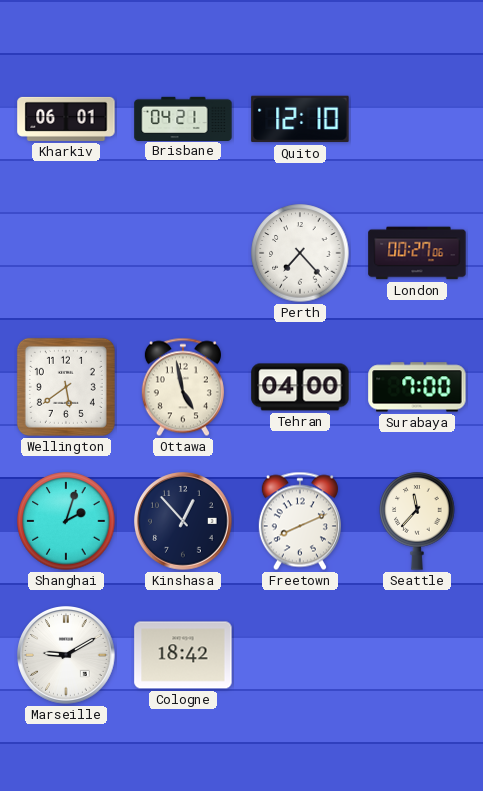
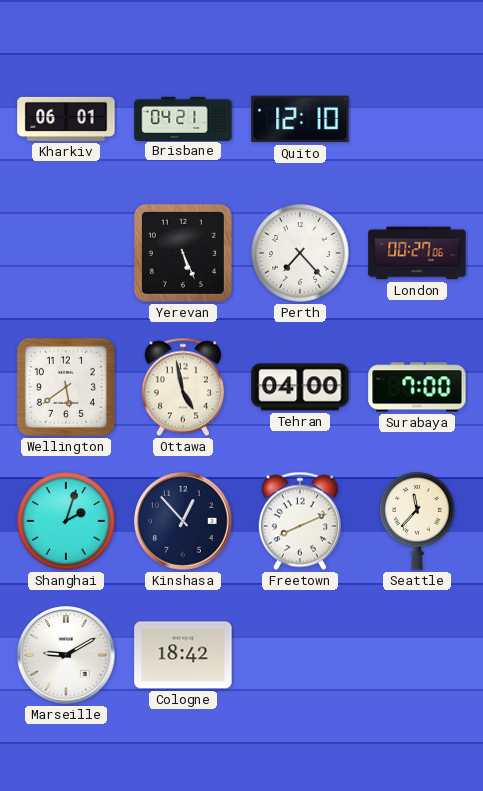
Yerevan: none -> 5:26 (183, 253)
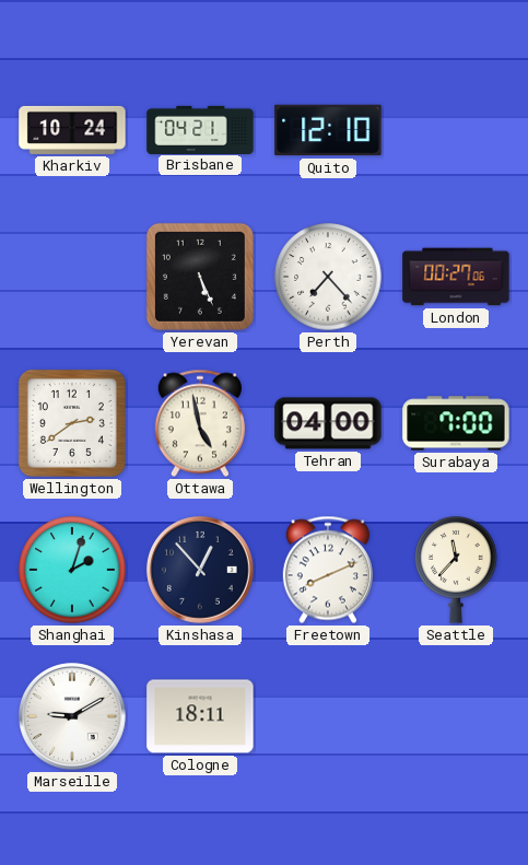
Kharkiv: 06:01 -> 10:24 (72, 130)
Wellington: 5:39 -> 2:39 (72, 423)
Cologne: 18:42 -> 18:11 (200, 716)
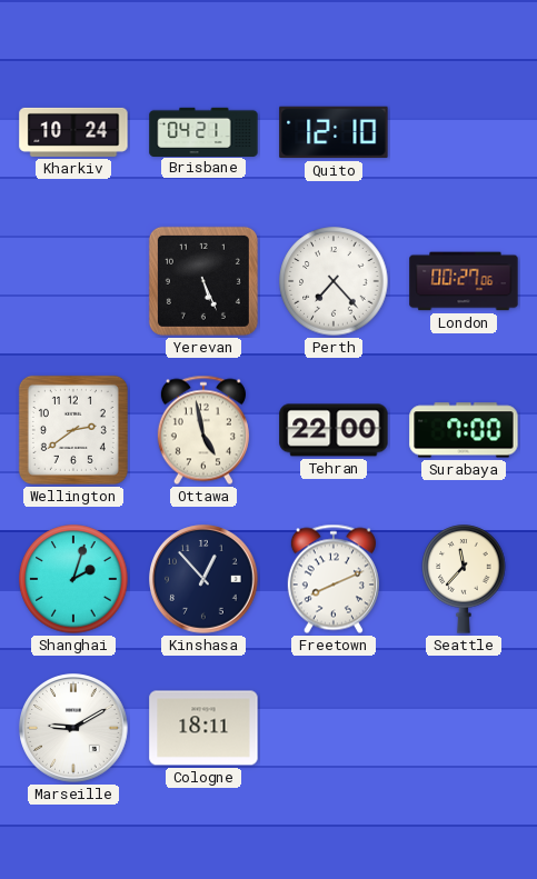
Tehran: 04:00 -> 22:00 (334, 430)
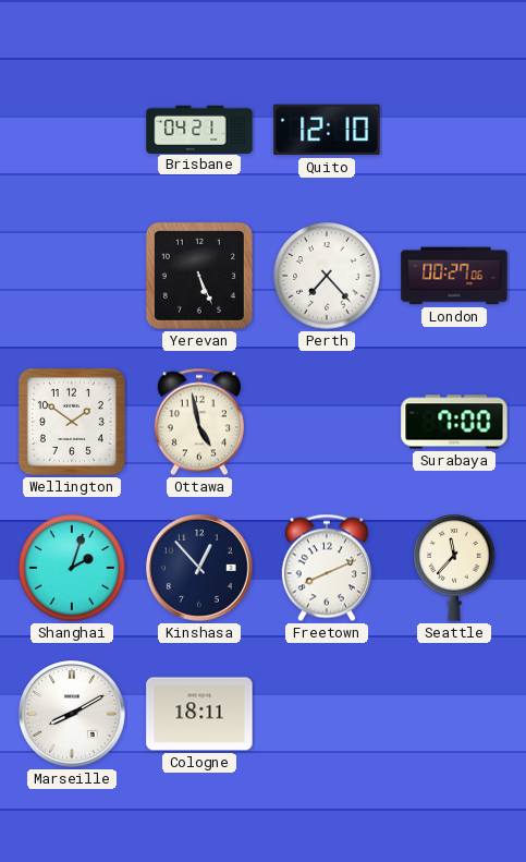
Kharkiv: 10:24 -> none (73, 132)
Wellington: 2:39 -> 1:51 (72, 422)
Tehran: 22:00 -> none (334, 430)
Marseille: 9:10 -> 8:10 (73, 715)
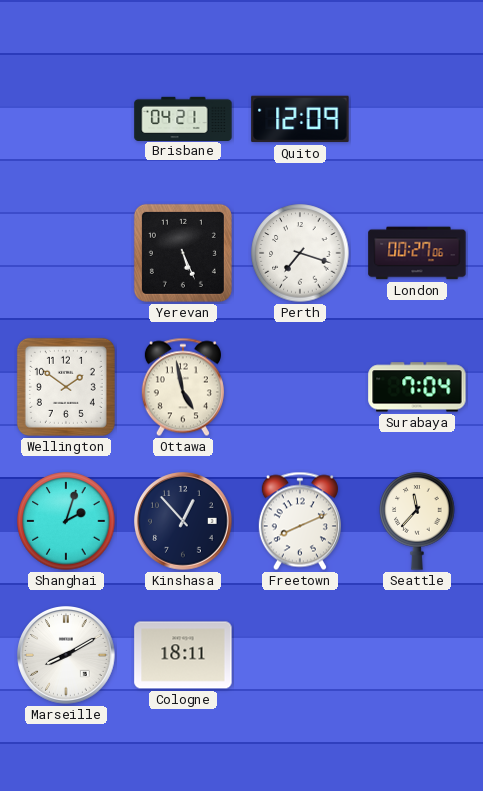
Quito: 12:10 -> 12:09 (300, 119)
Perth: 7:23 -> 7:18 (300, 253)
Surabaya: 7:00 -> 7:04 (417, 387)
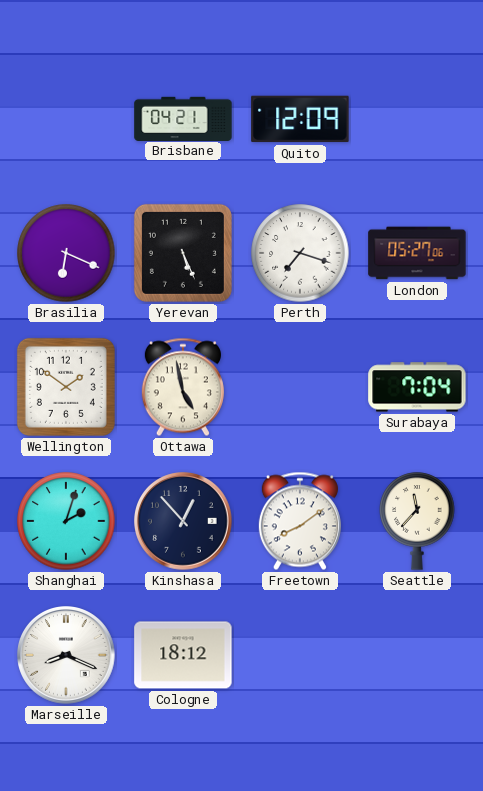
Brasilia: none -> 6:19 (66, 253)
London: 00:27 -> 05:27 (417, 253)
Freetown: 8:11 -> 8:09 (300, 521)
Marseille: 8:10 -> 8:19 (67, 656)
Cologne: 18:11 -> 18:12 (183, 655)
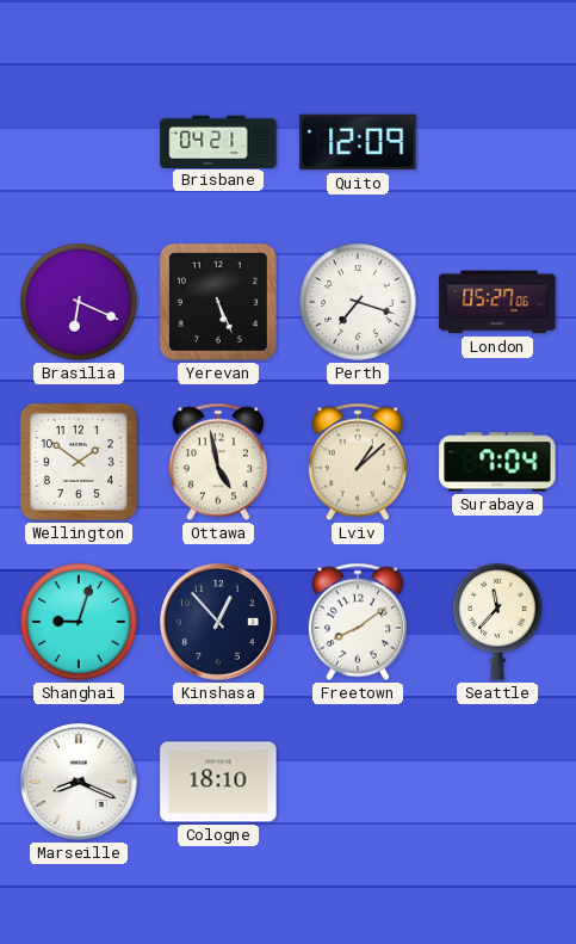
Lviv: none -> 1:08 (358, 462)
Shanghai: 2:03 -> 9:03 (79, 622)
Cologne: 18:12 -> 18:10 (218, 782)
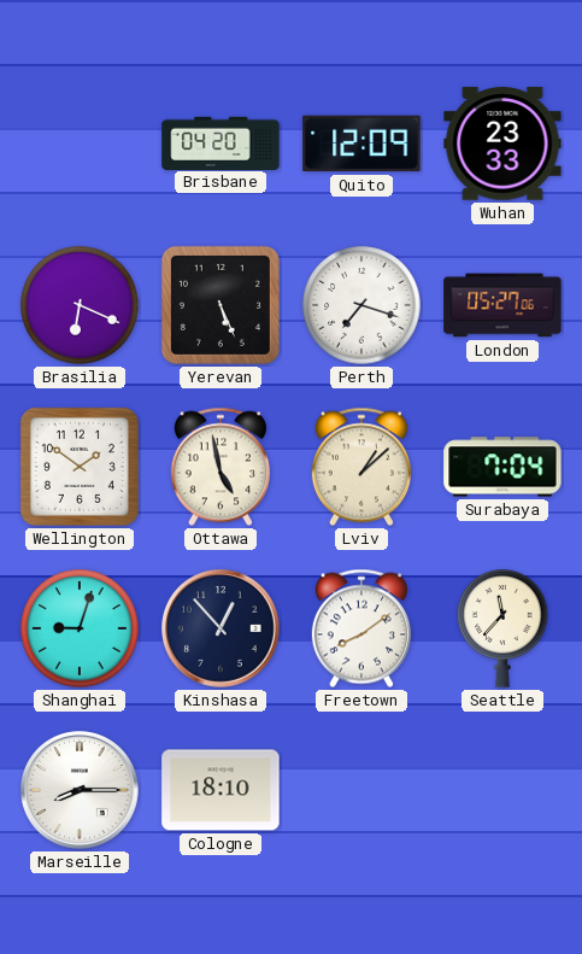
Brisbane: 04:21 -> 04:20 (221, 142)
Wuhan: none -> 23:33 (502, 144)
Marseille: 8:19 -> 8:15 (81, 791)
